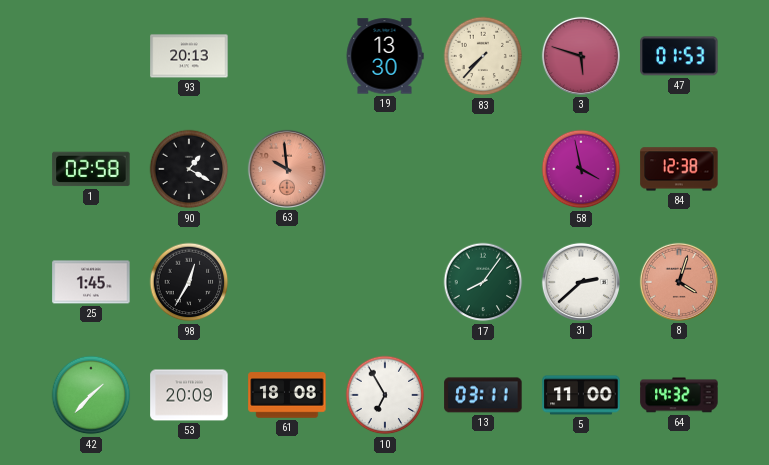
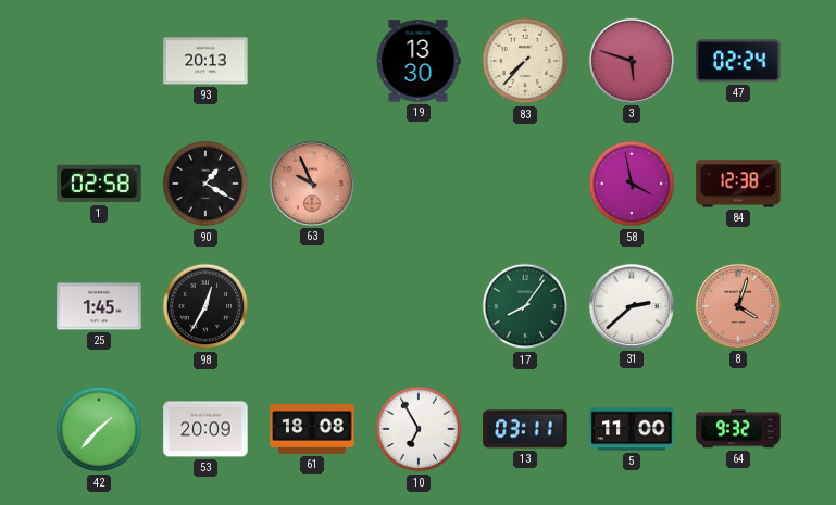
47: 01:53 -> 02:24 (738, 61)
63: 9:59 -> 9:56 (312, 184)
64: 14:32 -> 9:32 (738, 429)
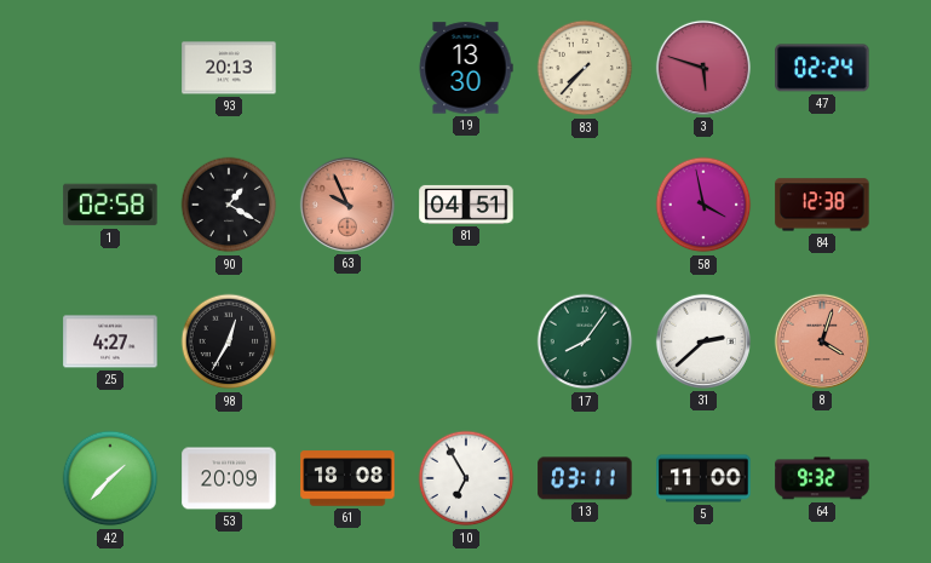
81: none -> 04:51 (466, 205)
25: 1:45 -> 4:27 (110, 341)
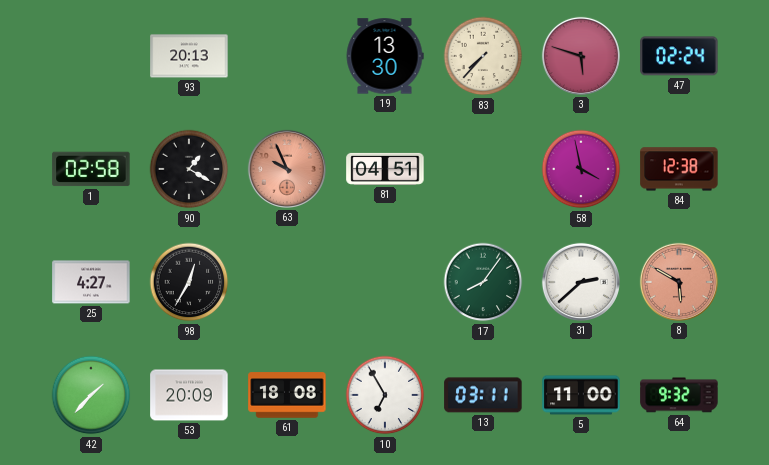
8: 4:03 -> 5:50 (679, 282)
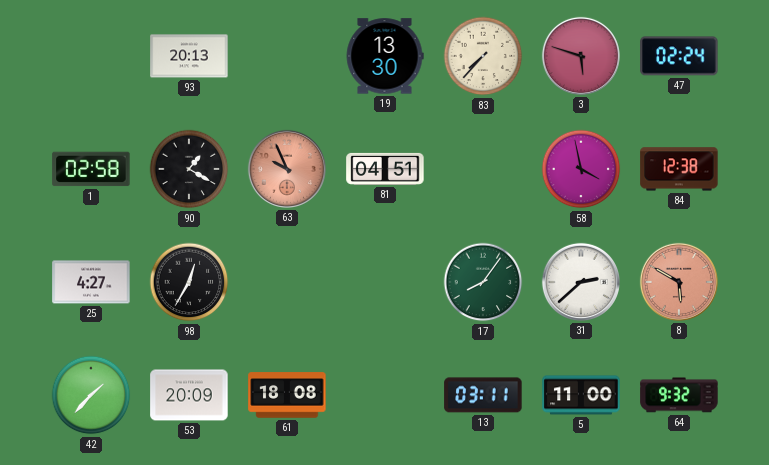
10: 6:55 -> none (385, 395)
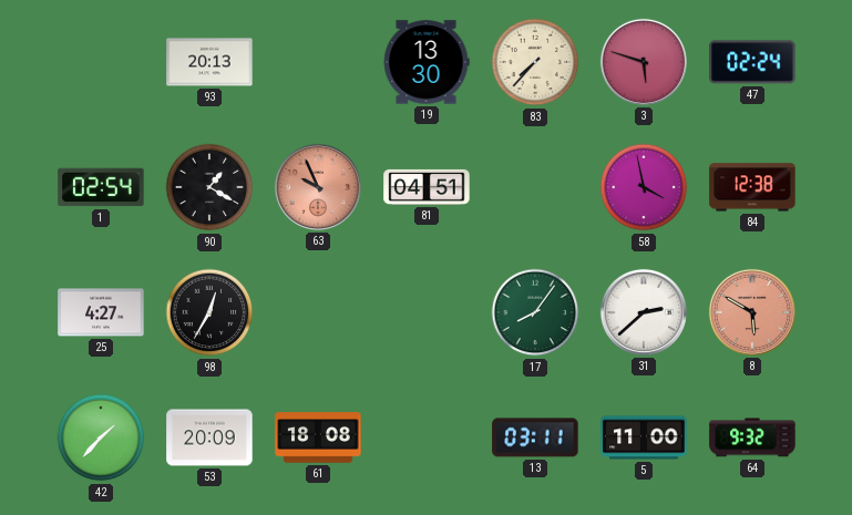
1: 02:58 -> 02:54 (101, 187)
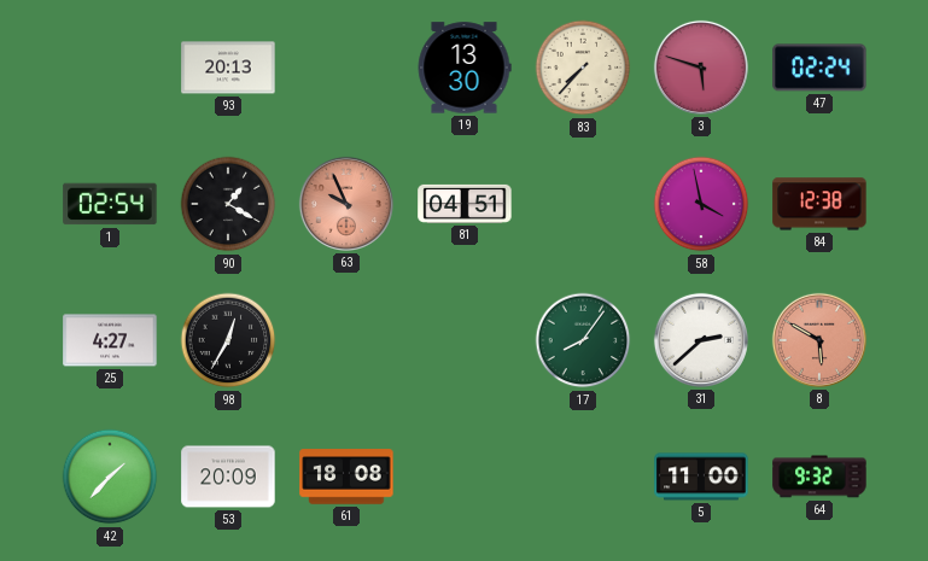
13: 03:11 -> none (535, 437)
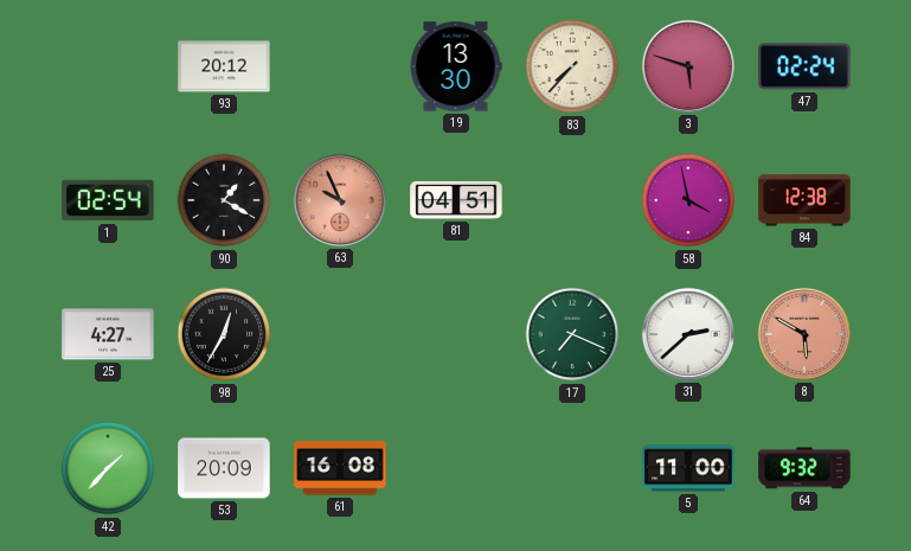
93: 20:13 -> 20:12 (224, 66)
17: 8:06 -> 7:19 (572, 334)
61: 18:08 -> 16:08 (340, 468)
